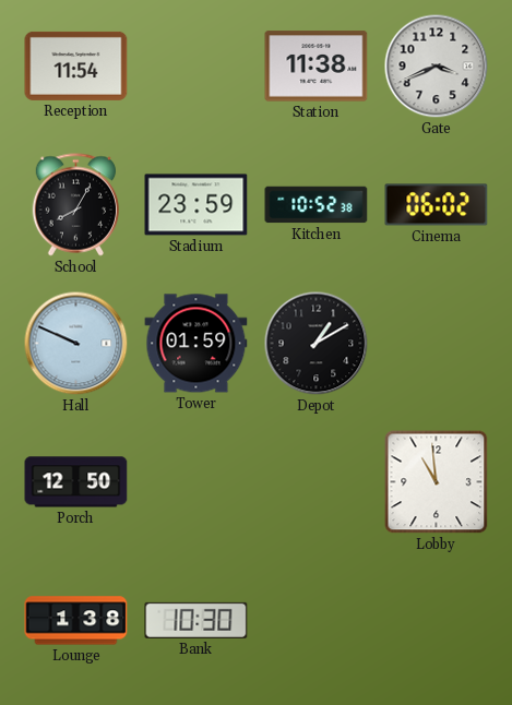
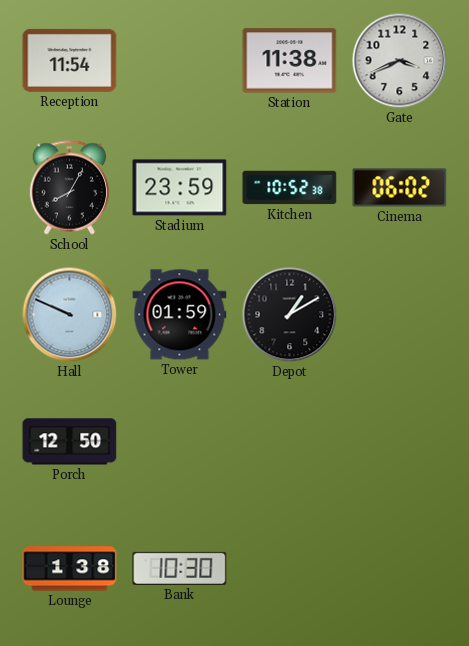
Lobby: 10:59 -> none (437, 482)
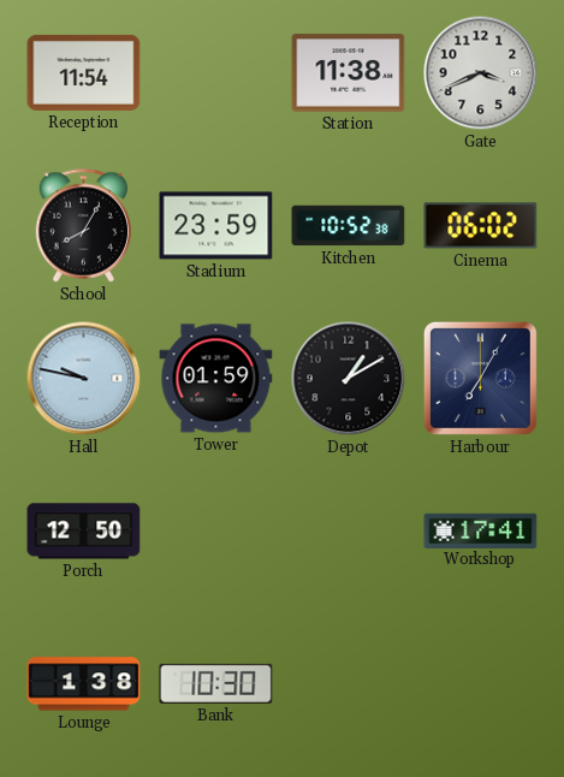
Hall: 9:49 -> 9:47 (84, 379)
Harbour: none -> 7:05 (480, 378)
Workshop: none -> 17:41 (481, 530)
